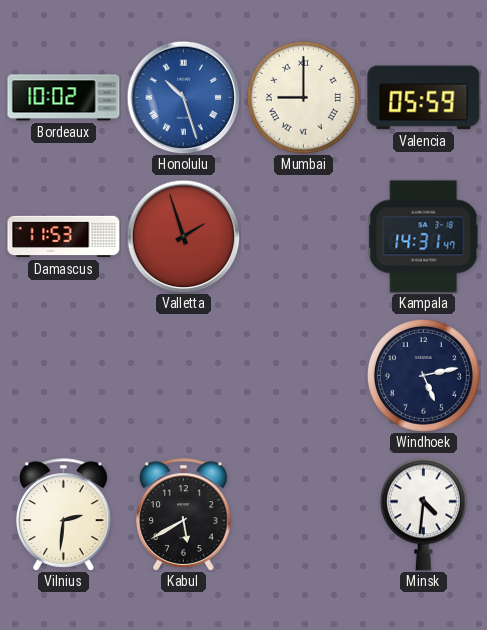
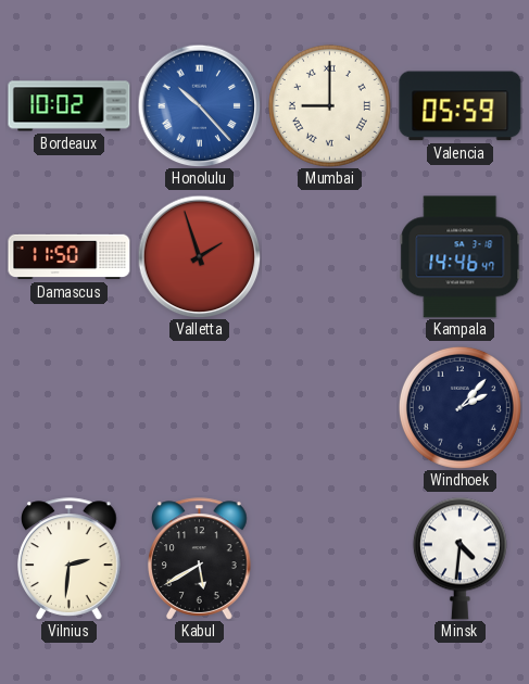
Honolulu: 10:27 -> 10:23 (199, 105)
Damascus: 11:53 -> 11:50 (70, 257)
Kampala: 14:31 -> 14:46 (461, 257)
Windhoek: 5:13 -> 2:07 (459, 407)
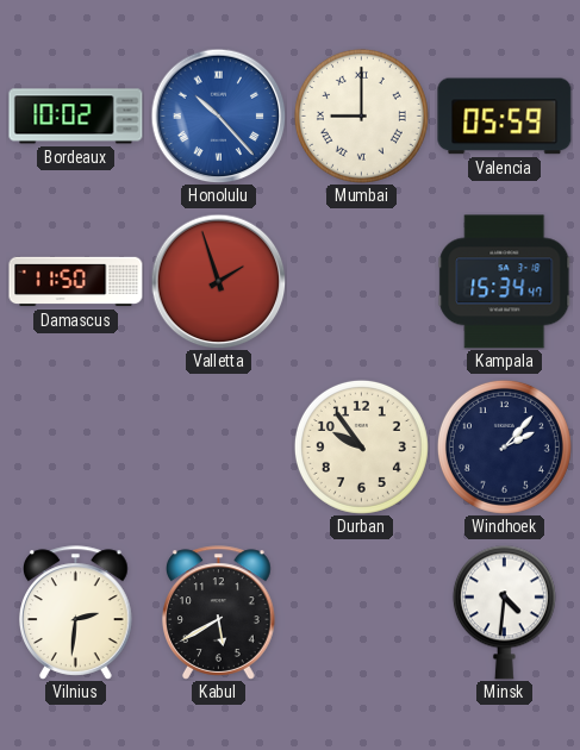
Kampala: 14:46 -> 15:34 (505, 282)
Durban: none -> 9:54 (361, 446)
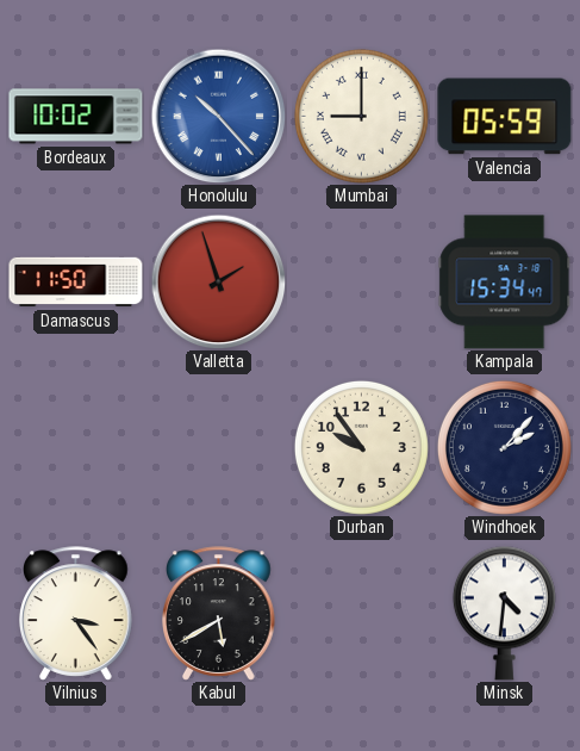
Vilnius: 2:31 -> 3:24 (76, 614)
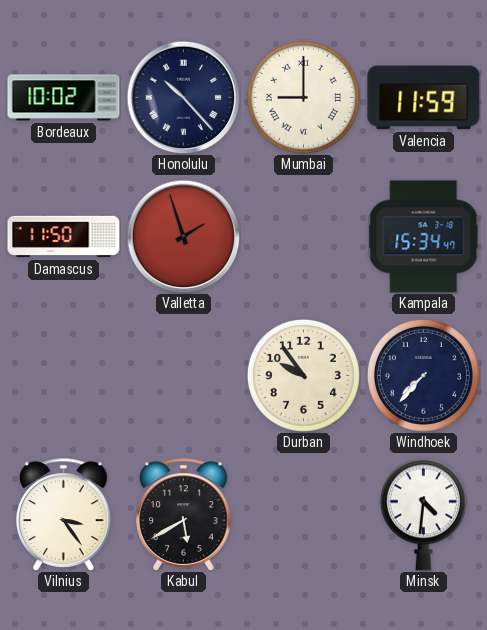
Honolulu dial: blue -> navy (183, 97)
Valencia: 05:59 -> 11:59 (424, 98)
Windhoek: 2:07 -> 7:37 (423, 375)
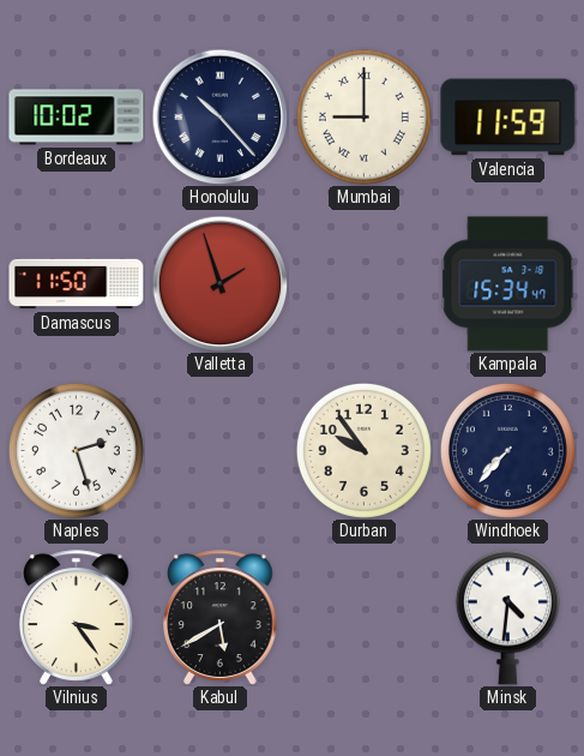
Naples: none -> 2:27 (76, 450)
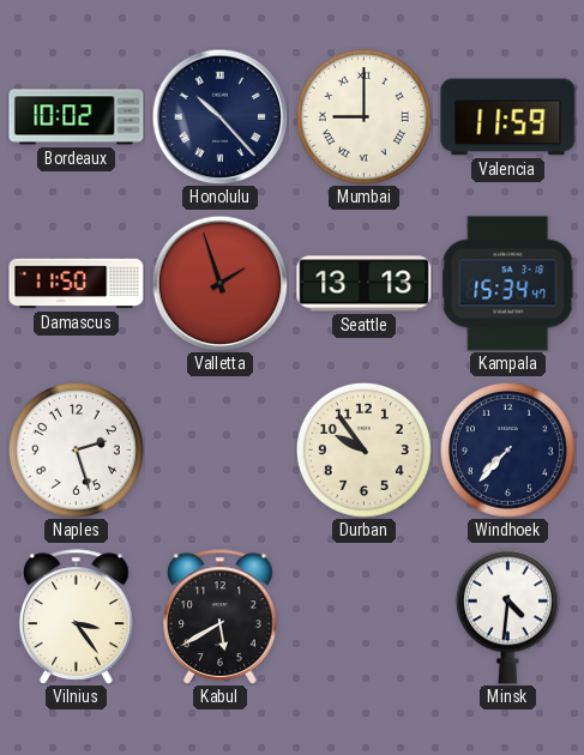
Seattle: none -> 13:13 (365, 284)
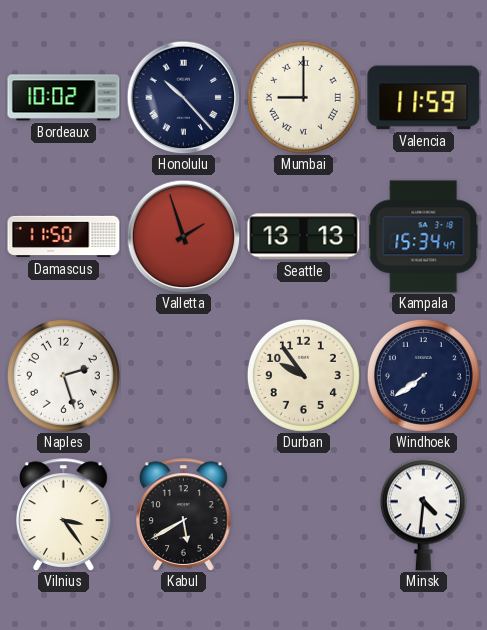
Windhoek: 7:37 -> 7:39 (423, 375)
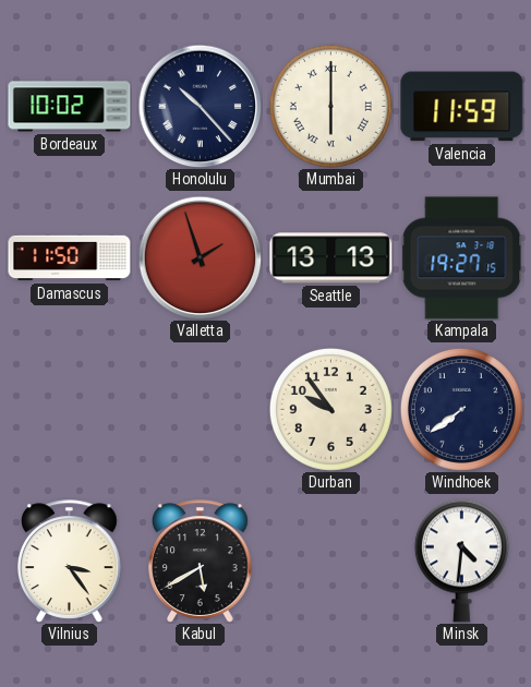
Mumbai: 9:00 -> 6:00 (330, 106)
Kampala: 15:34 -> 19:27 (462, 258)
Naples: 2:27 -> none (63, 375)
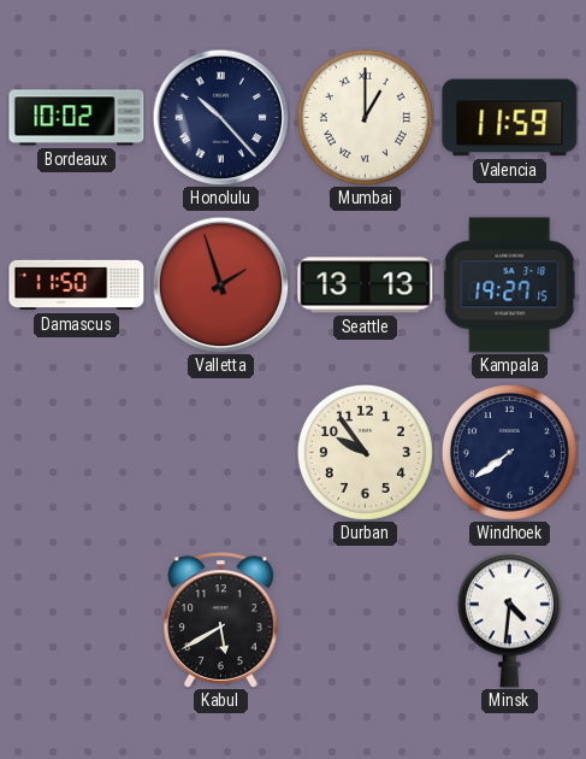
Mumbai: 6:00 -> 1:00 (365, 117)
Vilnius: 3:24 -> none (70, 562)
